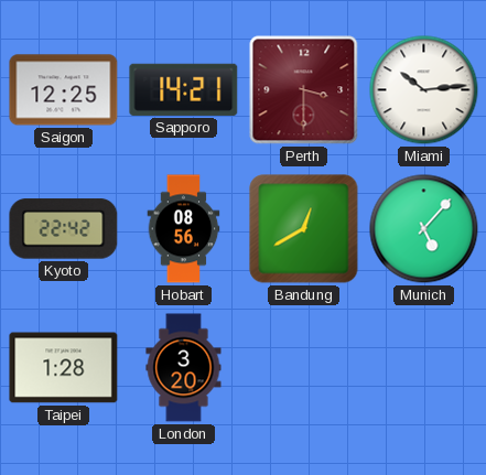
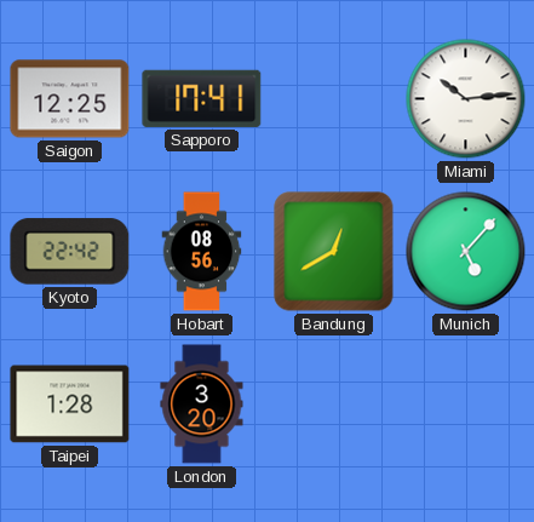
Sapporo: 14:21 -> 17:41 (202, 98)
Perth: 3:30 -> none (304, 90)
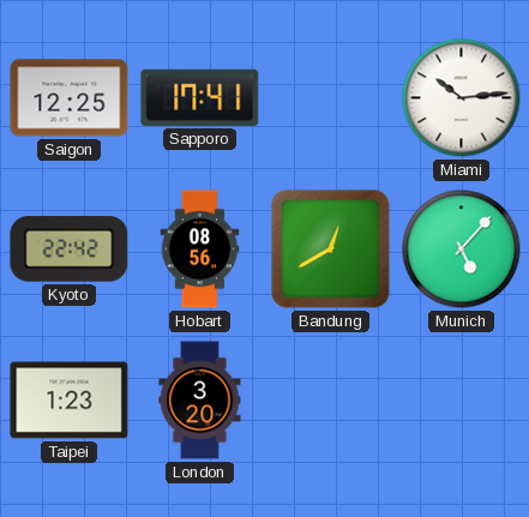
Taipei: 1:28 -> 1:23 (70, 401)
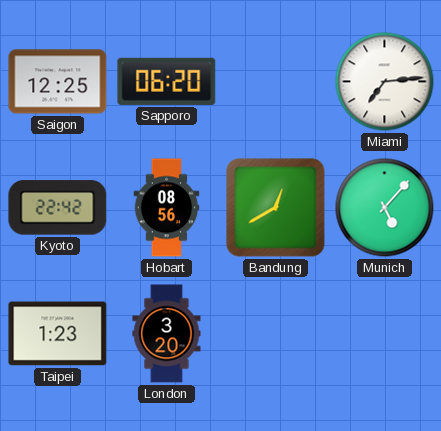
Sapporo: 17:41 -> 06:20 (167, 81)
Miami: 10:14 -> 7:14 (385, 82)
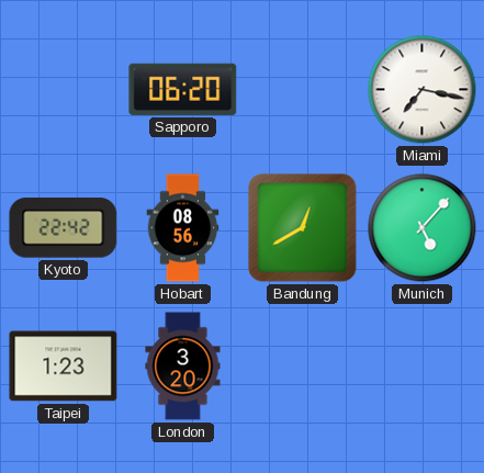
Saigon: 12:25 -> none (58, 82)
Miami: 7:14 -> 7:17 (423, 90)
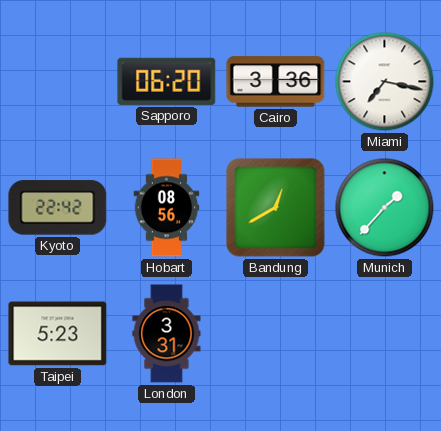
Cairo: none -> 3:36 (276, 82)
Munich: 5:07 -> 1:37 (385, 208)
Taipei: 1:23 -> 5:23 (58, 334)
London: 3:20 -> 3:31 (167, 334)
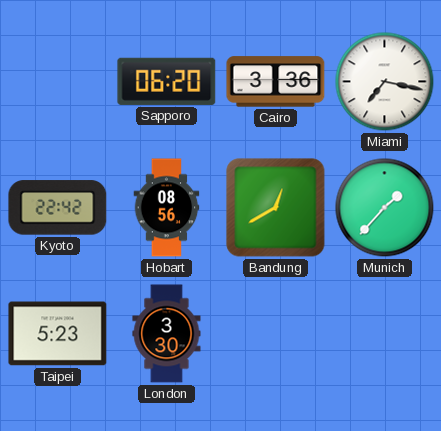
London: 3:31 -> 3:30 (167, 334)
